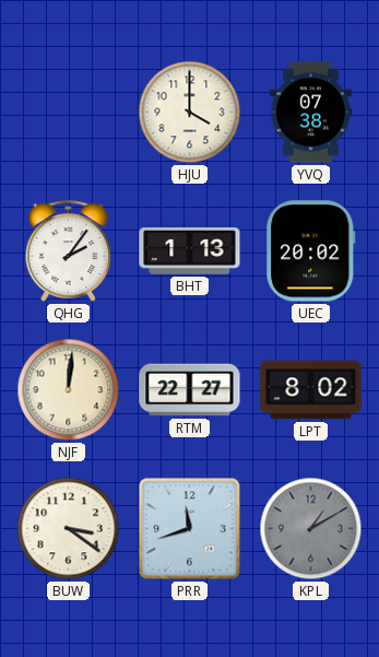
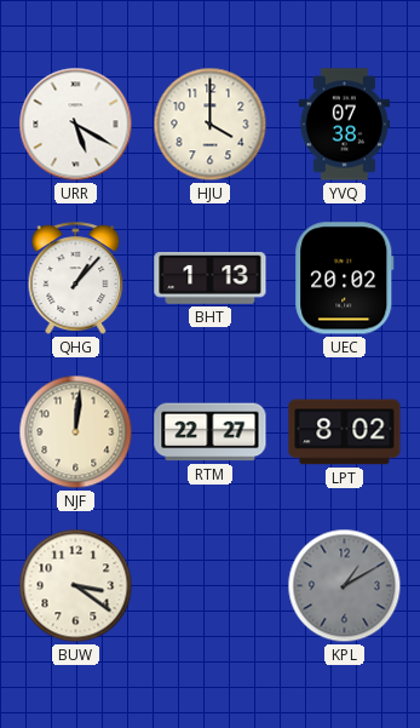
URR: none -> 5:20 (76, 125)
QHG: 2:06 -> 1:07 (76, 277)
PRR: 11:42 -> none (190, 529)
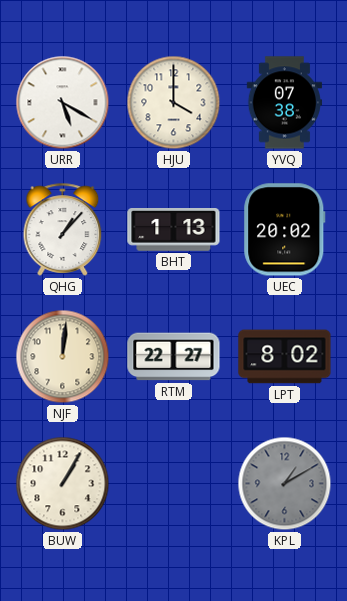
BUW: 3:21 -> 1:05 (63, 484)
